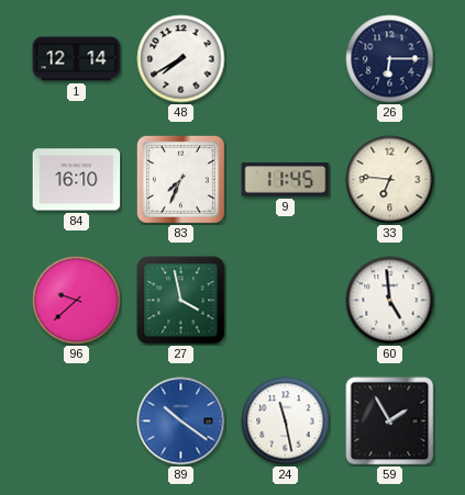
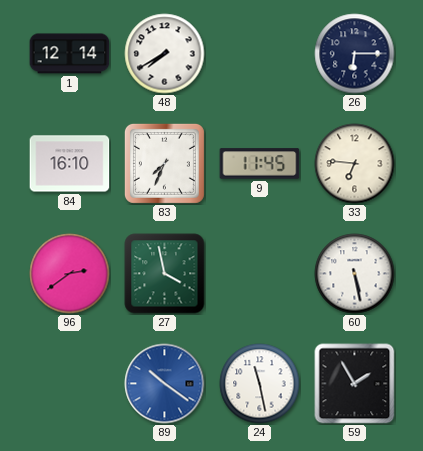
96: 9:38 -> 2:39 (70, 274)
60: 4:59 -> 5:28 (355, 274)
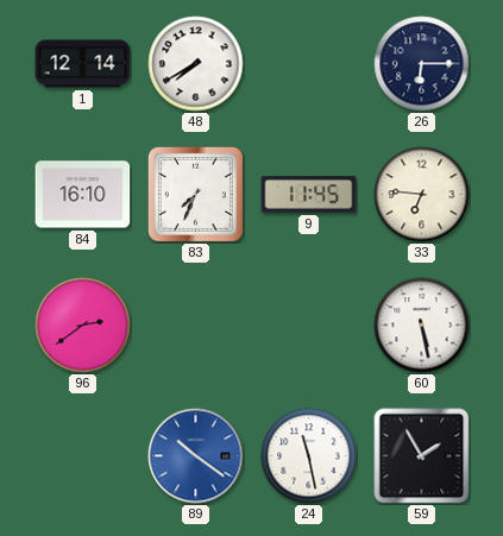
27: 3:58 -> none (165, 274)
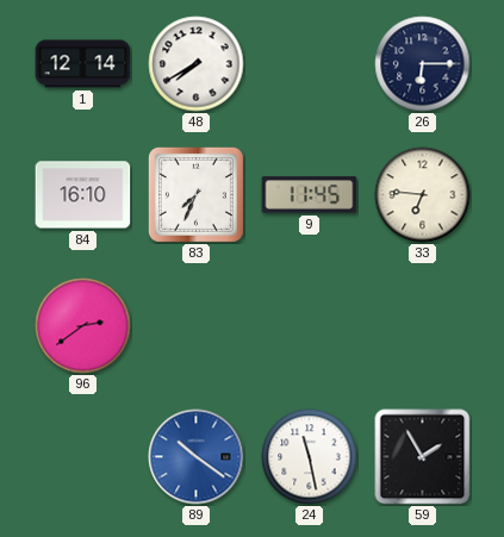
60: 5:28 -> none (422, 326)
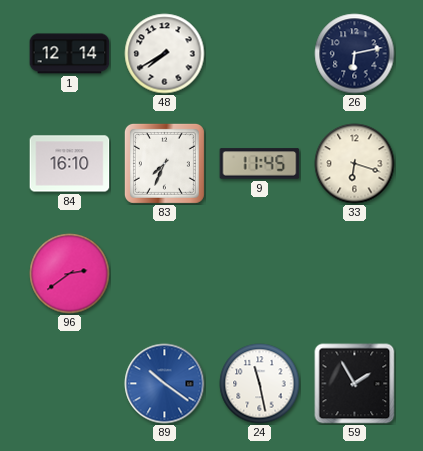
26: 6:15 -> 6:13 (355, 54)
33: 6:46 -> 6:18 (355, 164)
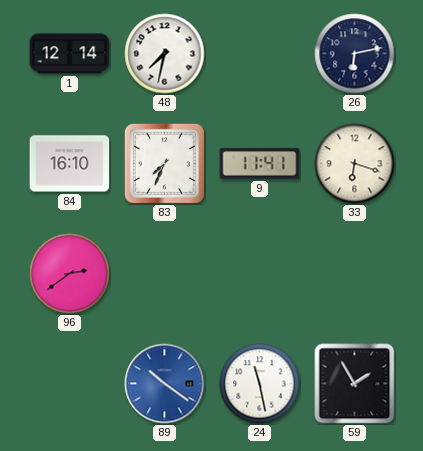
48: 7:40 -> 7:32 (165, 54)
9: 11:45 -> 11:41 (260, 164)
